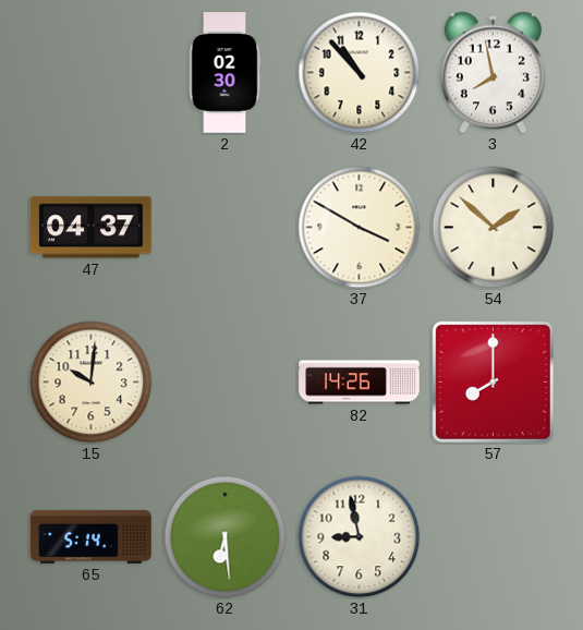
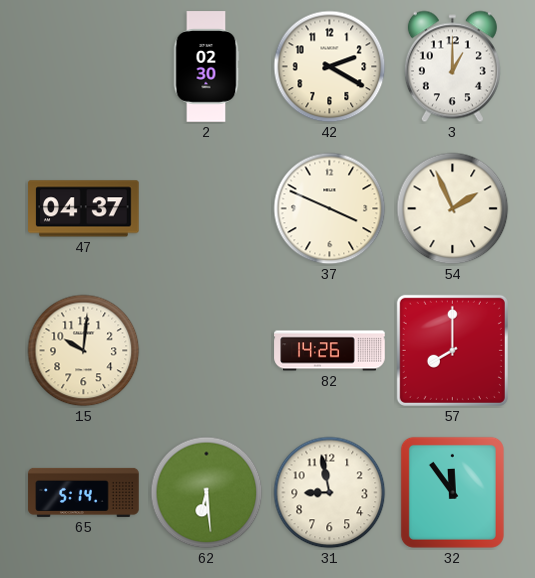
42: 10:53 -> 2:20 (330, 67)
3: 7:58 -> 1:00 (452, 67)
37: 3:50 -> 3:49 (330, 209)
54: 1:52 -> 1:56 (453, 209)
32: none -> 11:54 (452, 492)
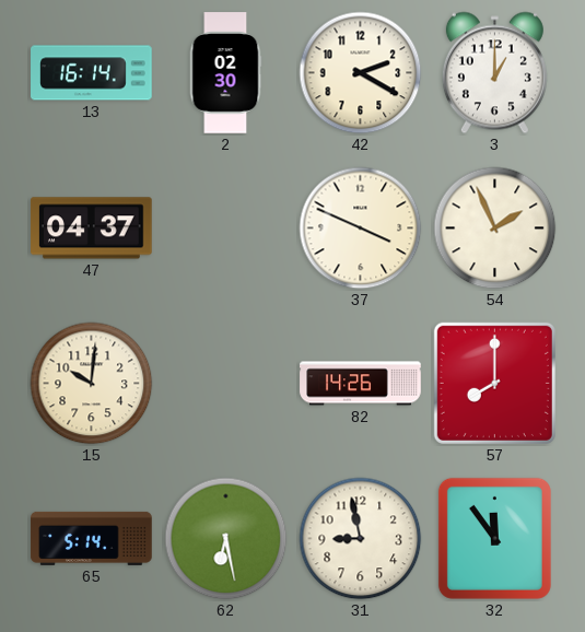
13: none -> 16:14 (92, 73)
62: 6:29 -> 6:28 (226, 539)
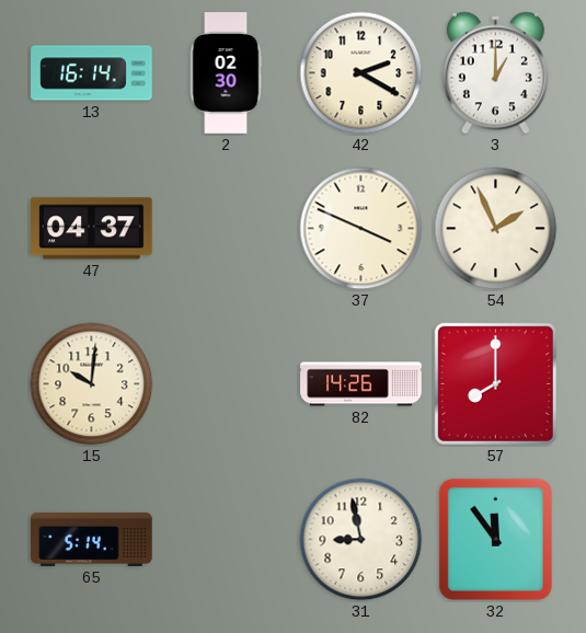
62: 6:28 -> none (226, 539)
